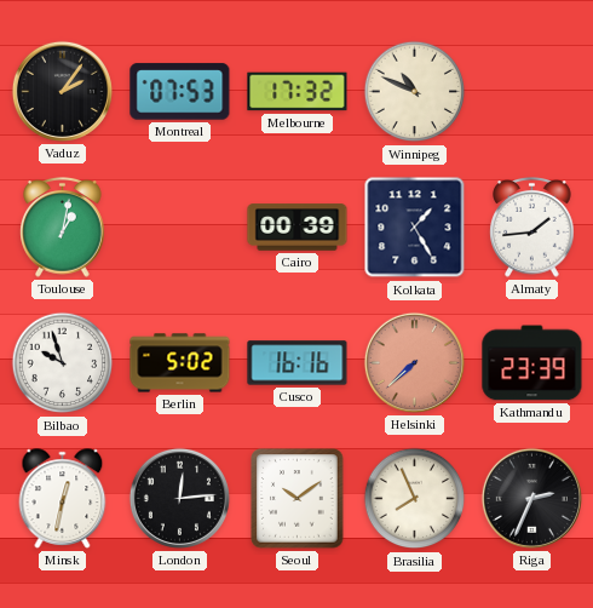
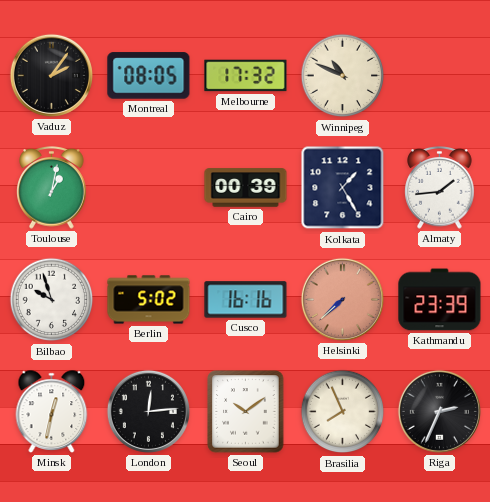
Montreal: 07:53 -> 08:05 (149, 76)
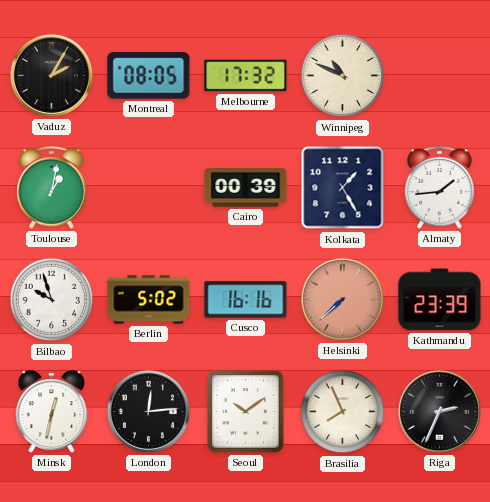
Vaduz: 2:06 -> 2:05 (51, 75)
